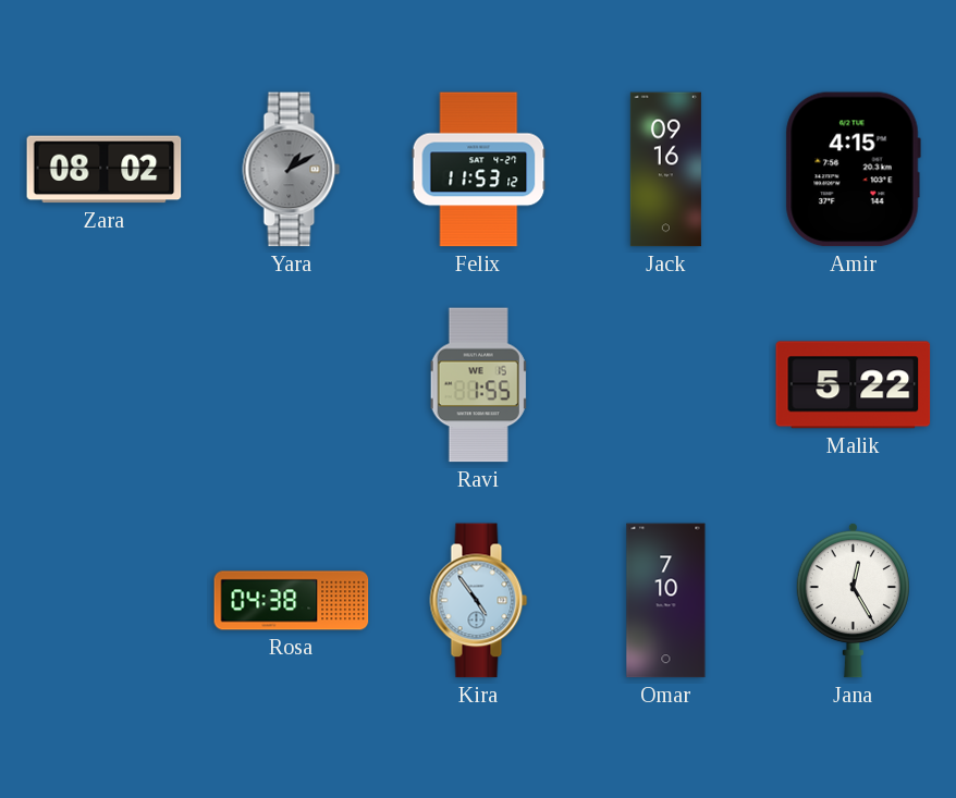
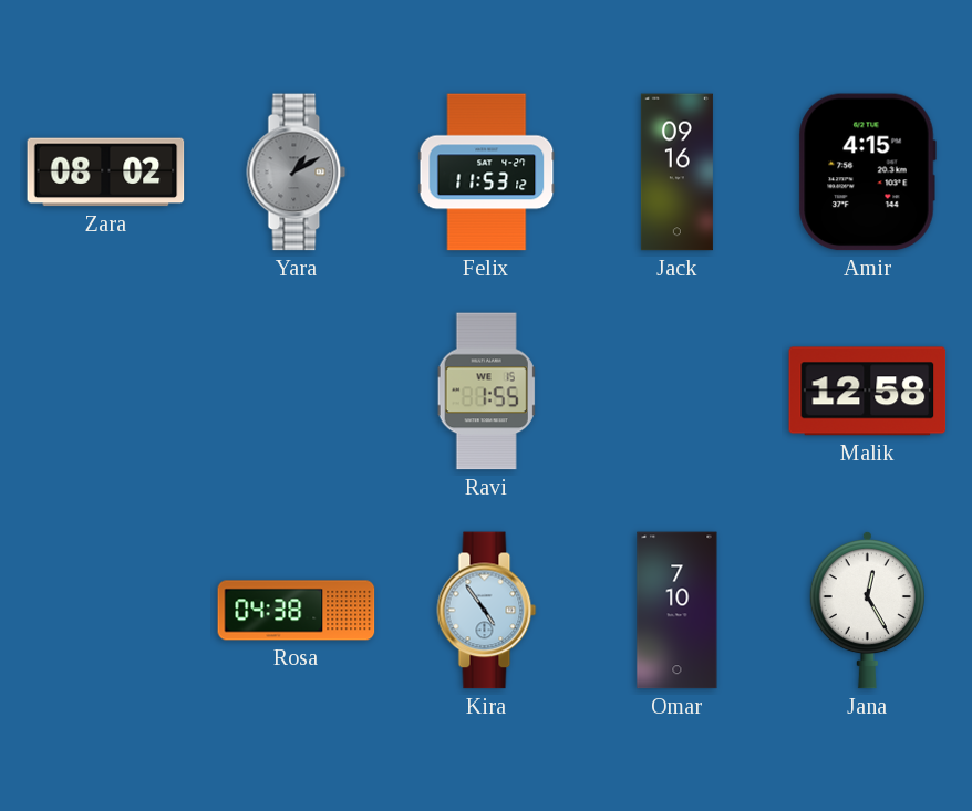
Malik: 5:22 -> 12:58 (868, 392)
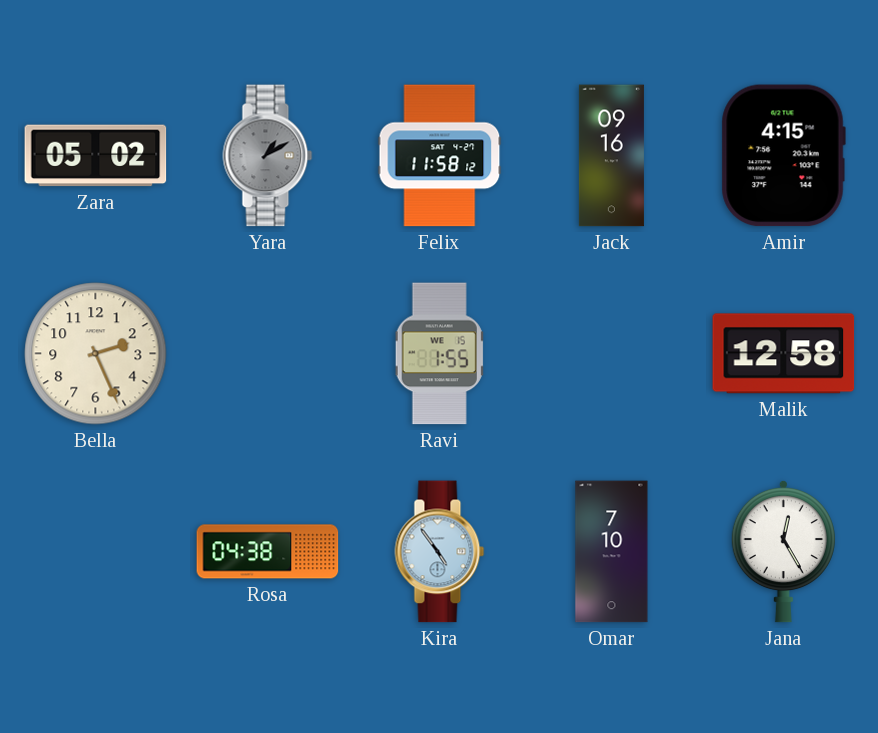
Zara: 08:02 -> 05:02 (96, 156)
Felix: 11:53 -> 11:58 (440, 156)
Bella: none -> 2:26 (96, 354)
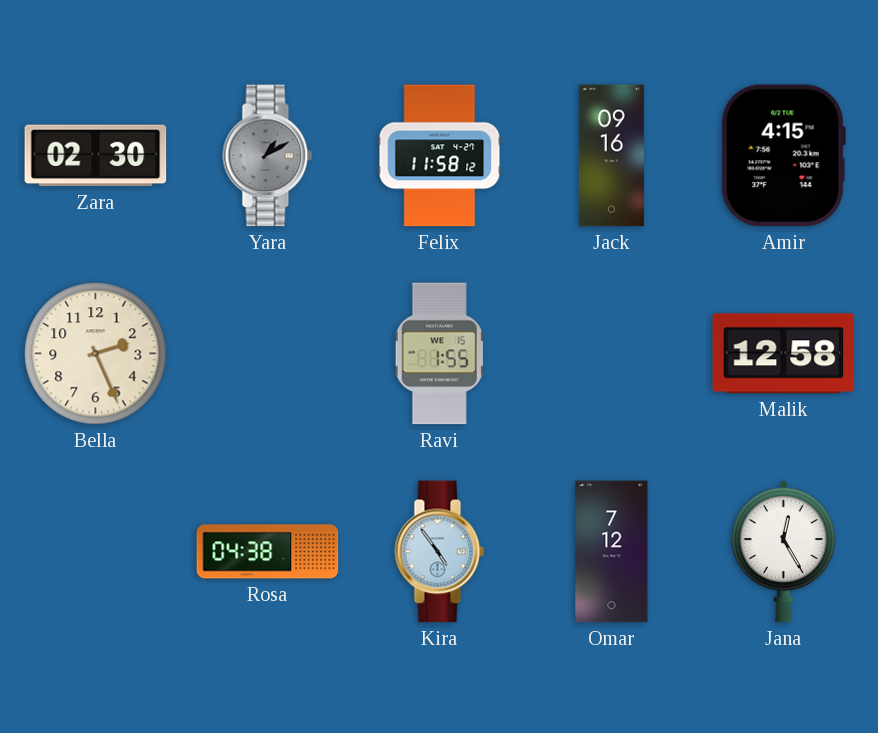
Zara: 05:02 -> 02:30 (96, 156)
Omar: 7:10 -> 7:12 (612, 552)
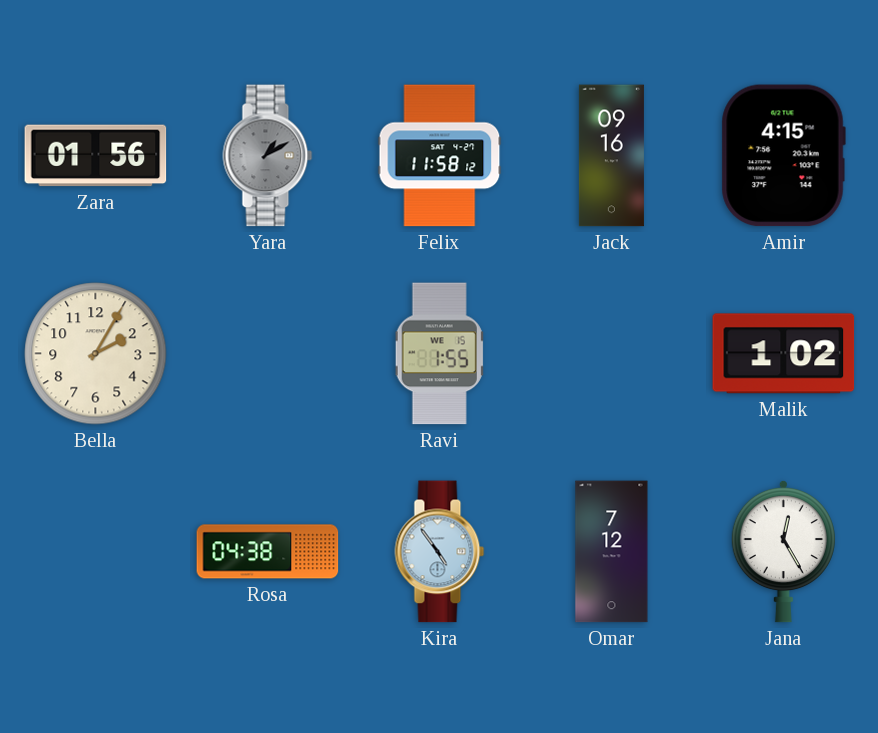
Zara: 02:30 -> 01:56 (96, 156)
Bella: 2:26 -> 2:05 (96, 354)
Malik: 12:58 -> 1:02 (784, 354)
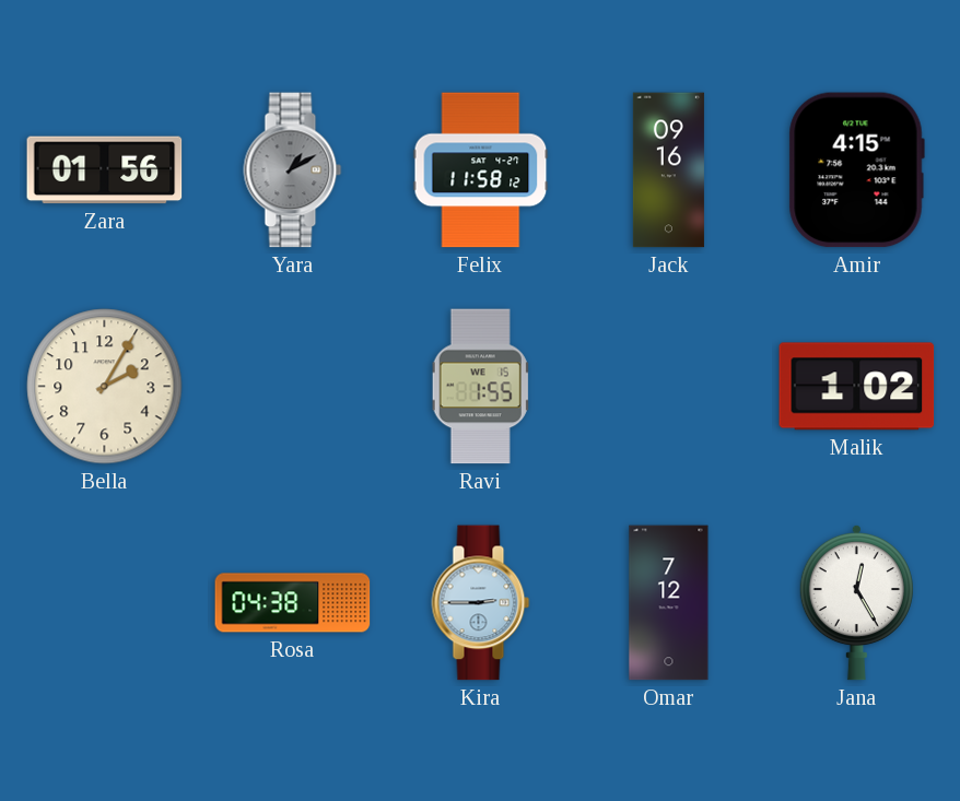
Kira: 4:54 -> 2:45 (481, 603)
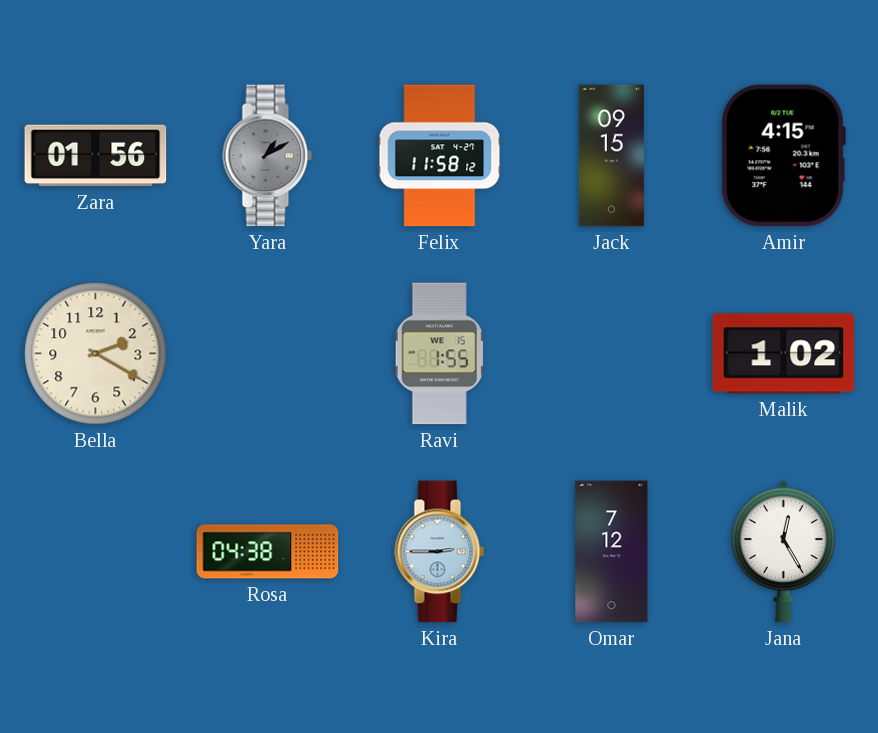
Jack: 09:16 -> 09:15 (611, 156)
Bella: 2:05 -> 2:20 (96, 354)
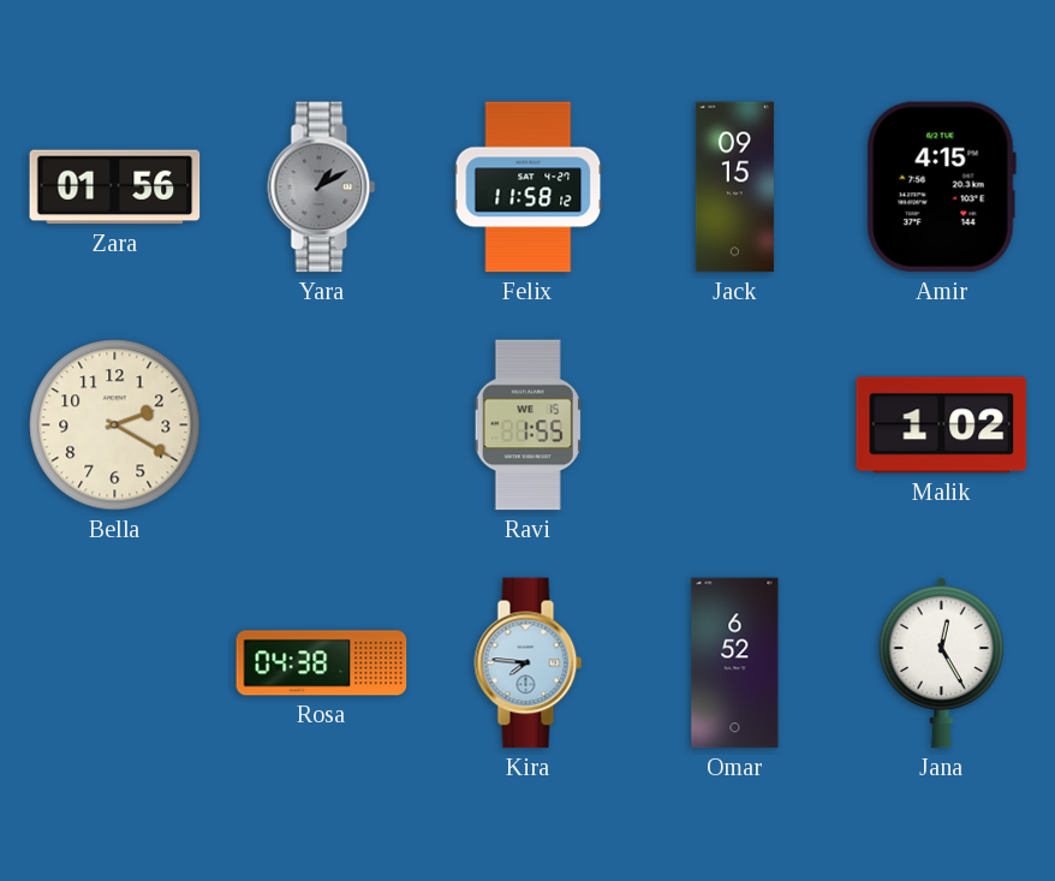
Kira: 2:45 -> 7:46 (529, 663)
Omar: 7:12 -> 6:52 (735, 663)
